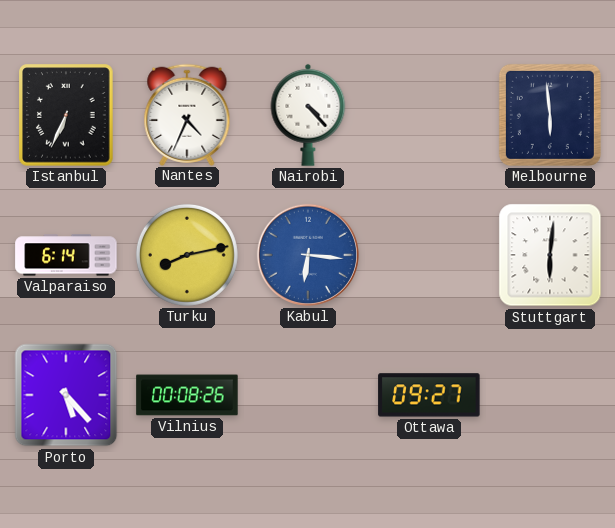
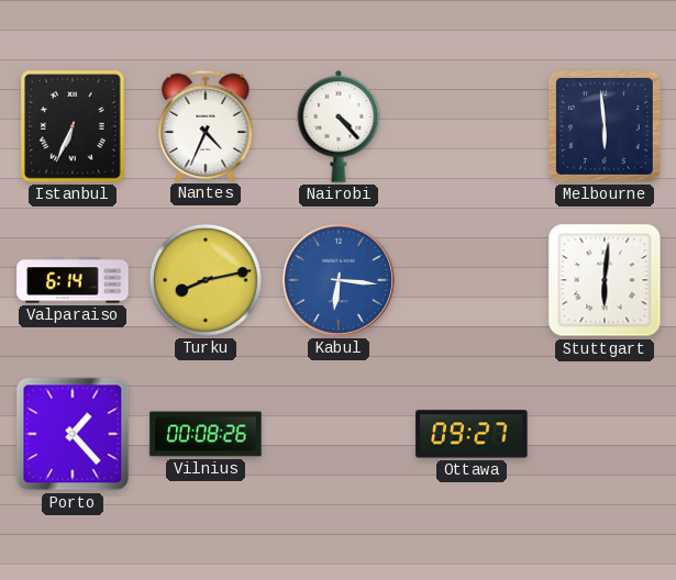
Porto: 5:23 -> 1:23 (73, 434)
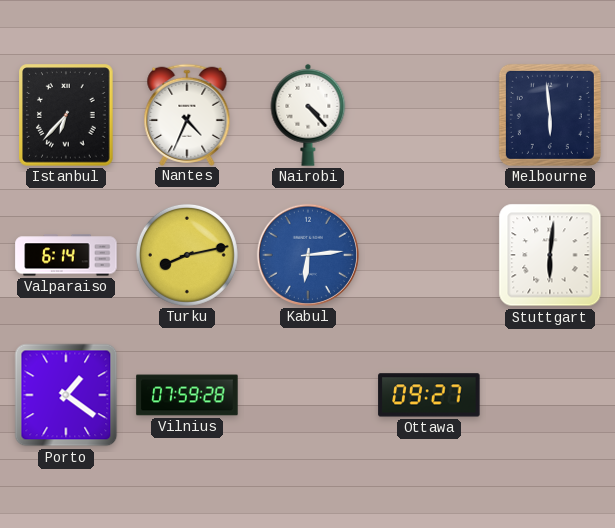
Istanbul: 6:34 -> 6:37 (66, 115)
Kabul: 6:16 -> 6:14 (308, 255)
Porto: 1:23 -> 1:21 (66, 395)
Vilnius: 00:08 -> 07:59 (187, 395)
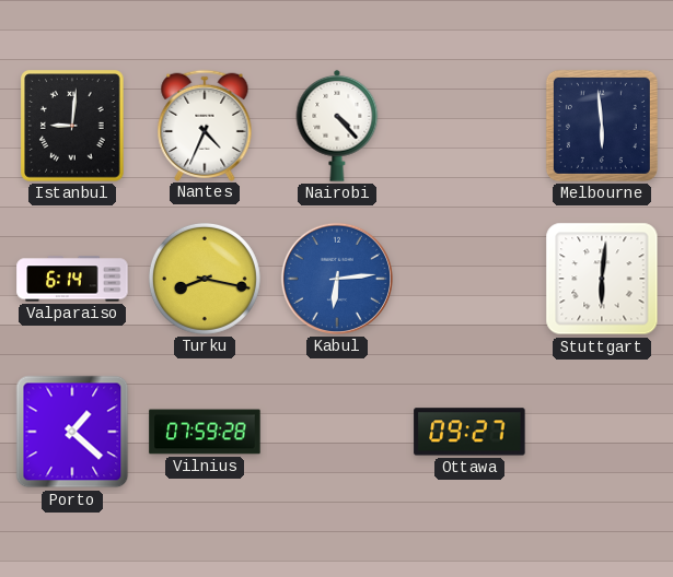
Istanbul: 6:37 -> 9:01 (72, 126)
Turku: 8:13 -> 8:17 (205, 279)
Porto: 1:21 -> 1:22 (72, 432)
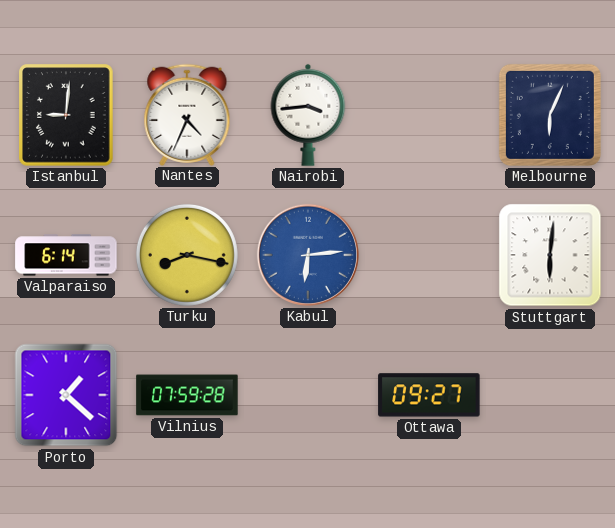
Nairobi: 4:23 -> 3:44 (308, 115)
Melbourne: 5:59 -> 6:04 (550, 115)
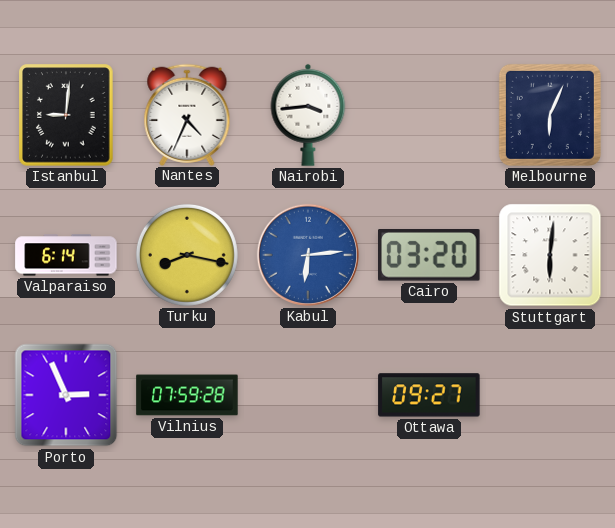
Cairo: none -> 03:20 (429, 256)
Porto: 1:22 -> 2:56 (66, 395)
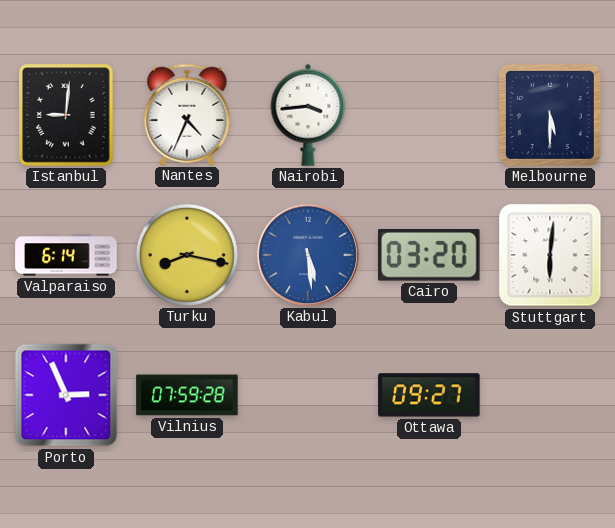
Melbourne: 6:04 -> 5:30 (550, 115)
Kabul: 6:14 -> 5:29 (308, 255)
